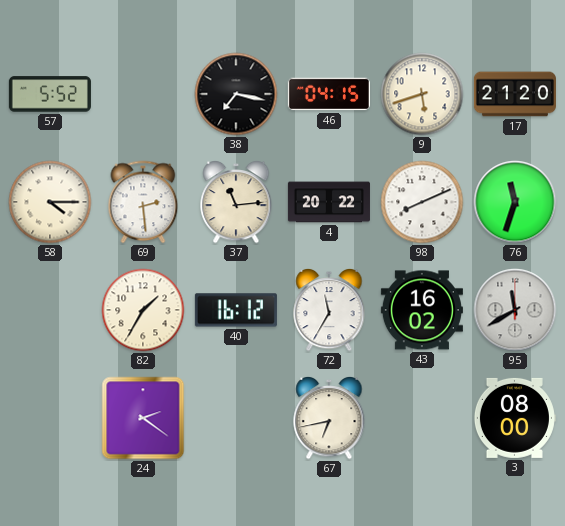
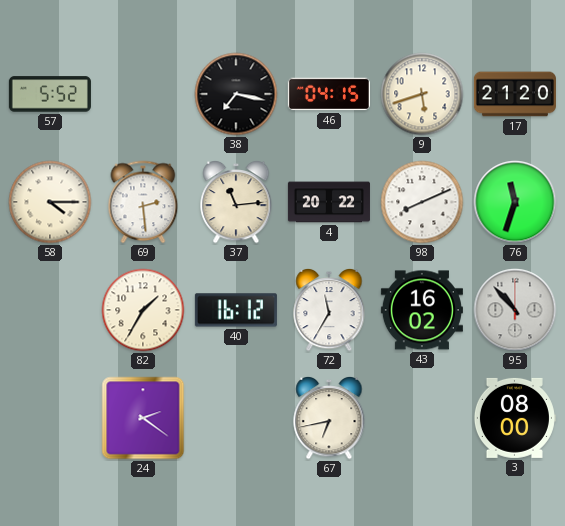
95: 11:40 -> 10:53 (515, 310)
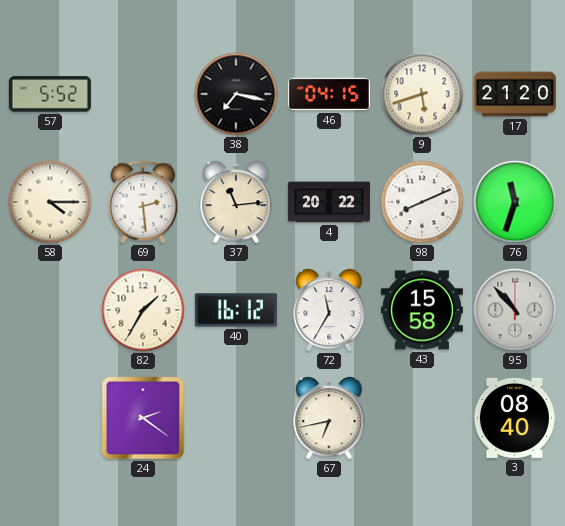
43: 16:02 -> 15:58 (422, 310)
3: 08:00 -> 08:40 (514, 418)
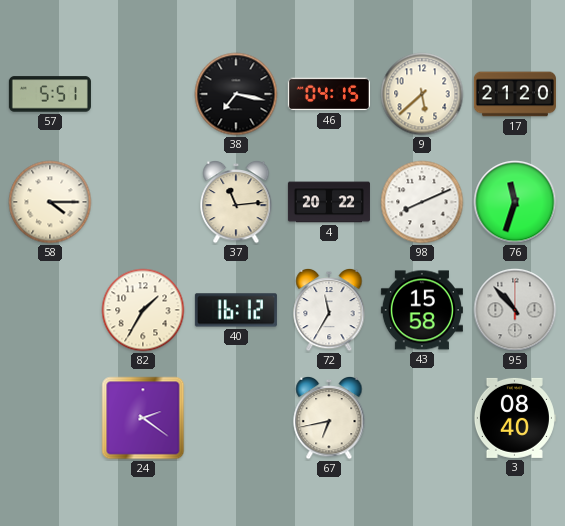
57: 5:52 -> 5:51 (50, 94)
9: 5:42 -> 5:38 (422, 94)
69: 2:29 -> none (143, 202)
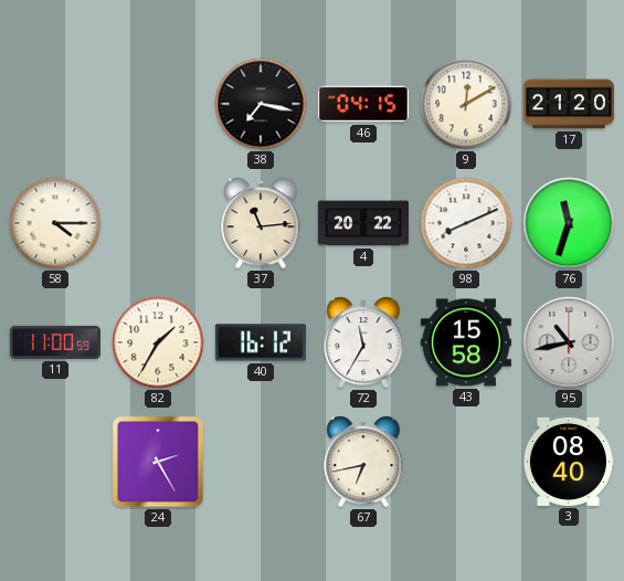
57: 5:51 -> none (50, 94)
9: 5:38 -> 12:10 (466, 104)
11: none -> 11:00 (55, 342)
95: 10:53 -> 10:43 (569, 342)
24: 2:21 -> 2:25 (158, 462)
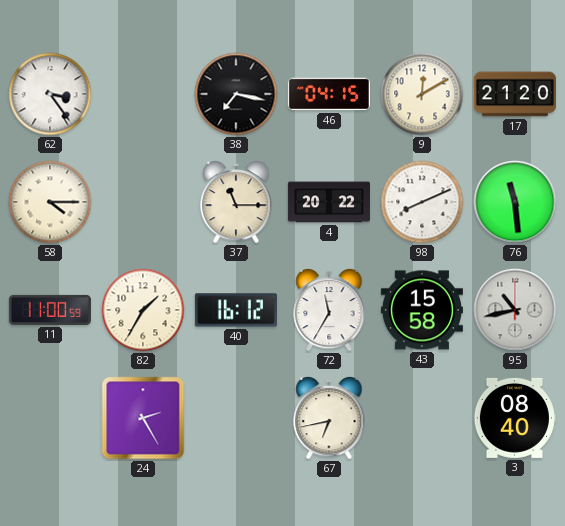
62: none -> 3:24 (50, 94)
37: 11:14 -> 11:15 (236, 202)
76: 11:33 -> 11:29 (515, 202)
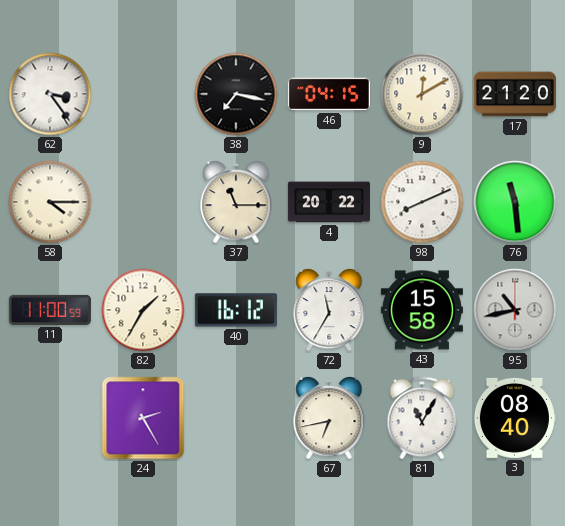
81: none -> 11:05 (422, 418)
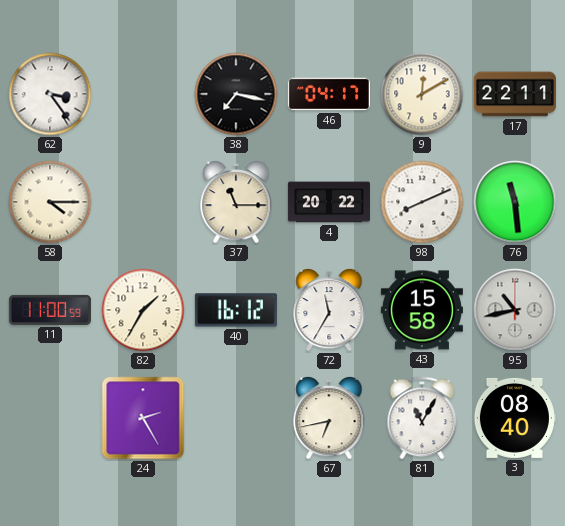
46: 04:15 -> 04:17 (329, 94)
17: 21:20 -> 22:11 (515, 94)
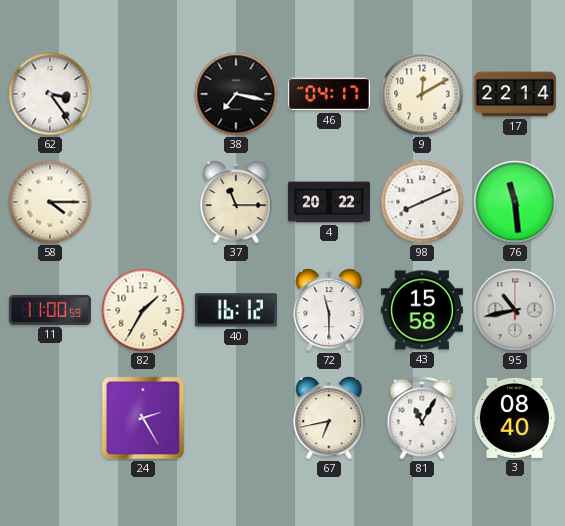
17: 22:11 -> 22:14 (515, 94)
72: 11:35 -> 11:30 (329, 310)
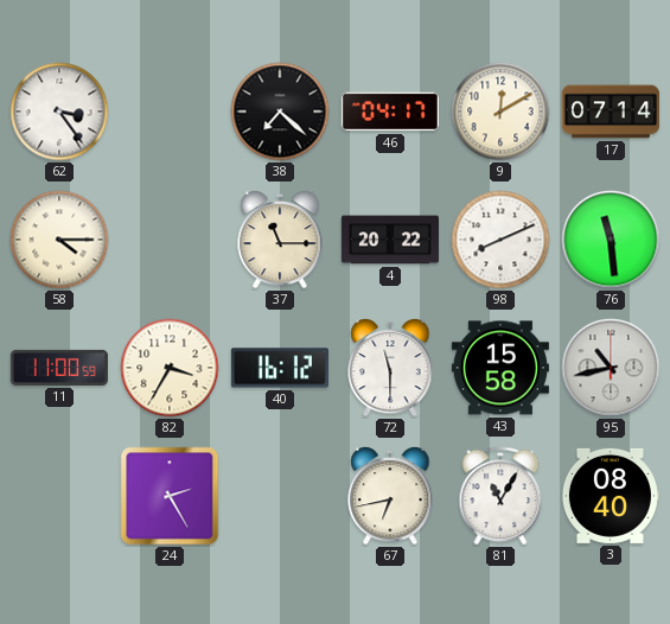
38: 7:17 -> 7:22 (280, 112)
17: 22:14 -> 07:14 (611, 112)
82: 1:35 -> 3:35 (170, 368)
